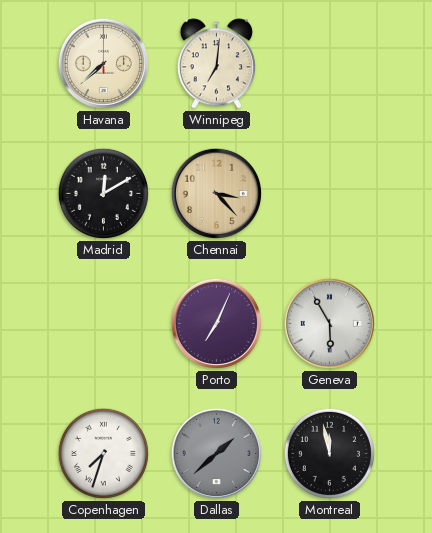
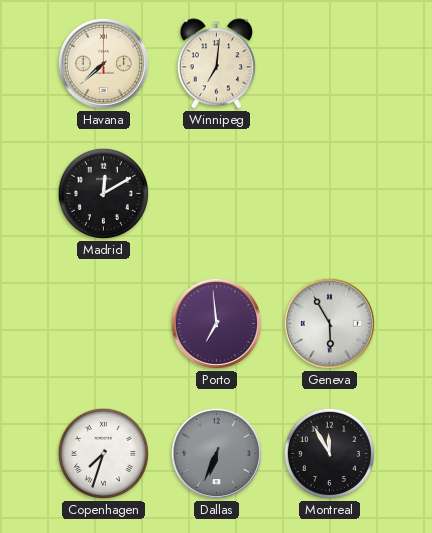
Chennai: 3:23 -> none (216, 193)
Porto: 7:04 -> 6:59 (216, 323)
Dallas: 1:38 -> 6:34 (216, 453)
Montreal: 11:58 -> 11:55 (329, 453)
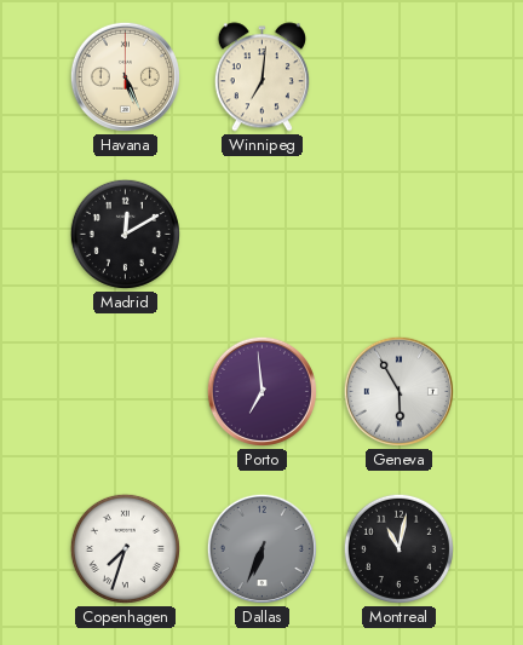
Havana: 7:38 -> 5:26 (125, 76)
Montreal: 11:55 -> 11:02 (398, 548)
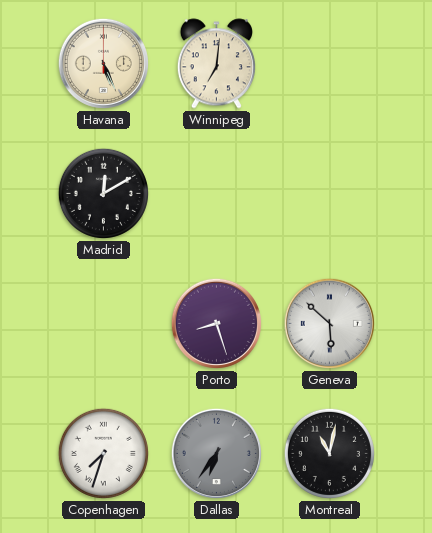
Porto: 6:59 -> 8:27 (216, 323)
Geneva: 5:55 -> 5:52 (329, 323)
Dallas: 6:34 -> 6:36 (216, 453)
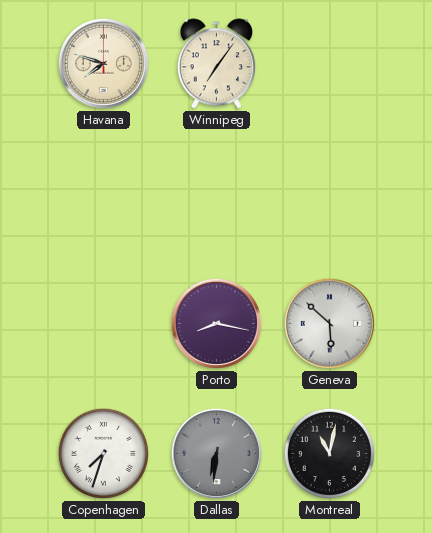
Havana: 5:26 -> 7:48 (103, 63)
Winnipeg: 7:01 -> 7:06 (216, 64)
Madrid: 12:10 -> none (103, 193)
Porto: 8:27 -> 8:17 (216, 323)
Dallas: 6:36 -> 6:31 (216, 453)
